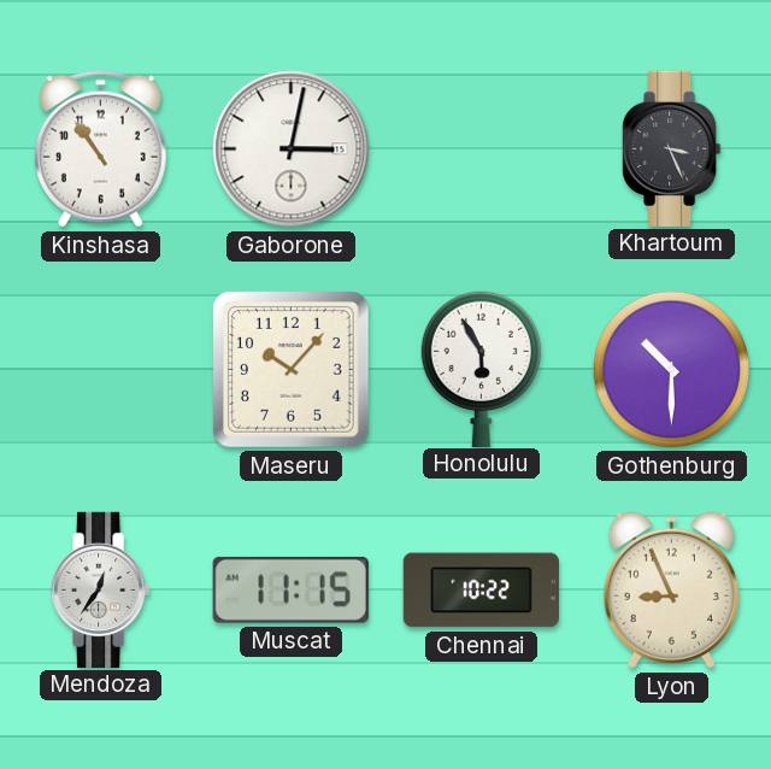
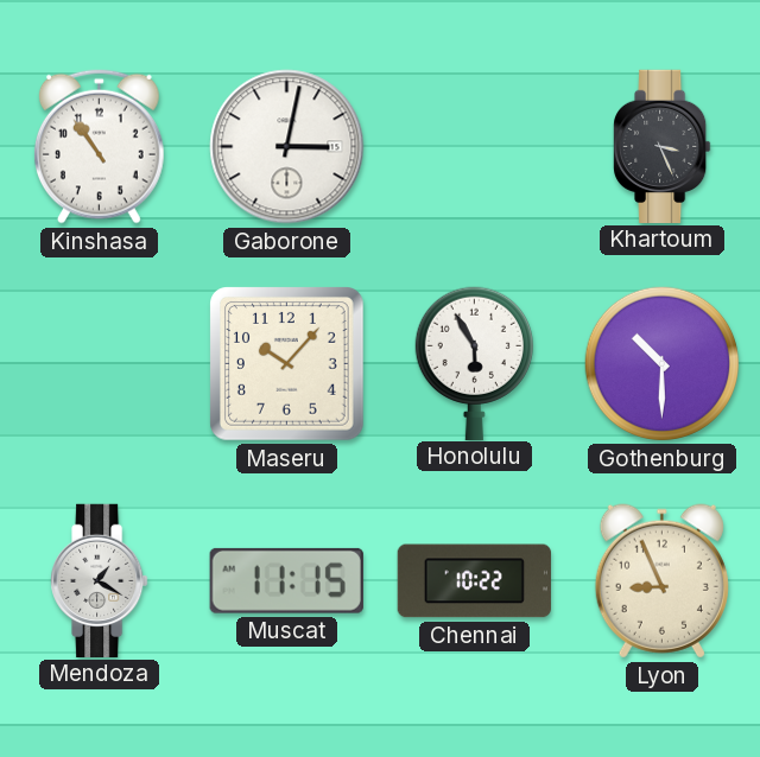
Mendoza: 12:36 -> 1:20 (100, 580)
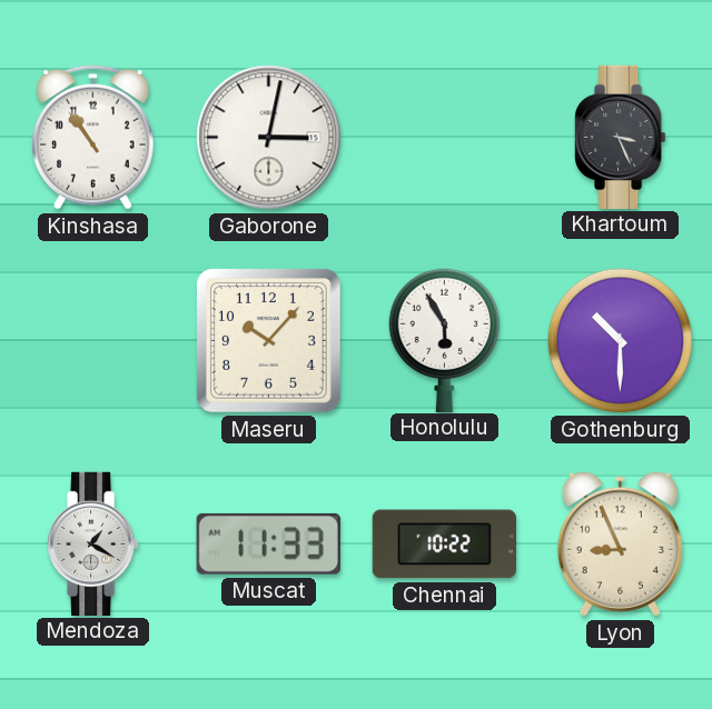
Muscat: 11:15 -> 11:33 (268, 543)
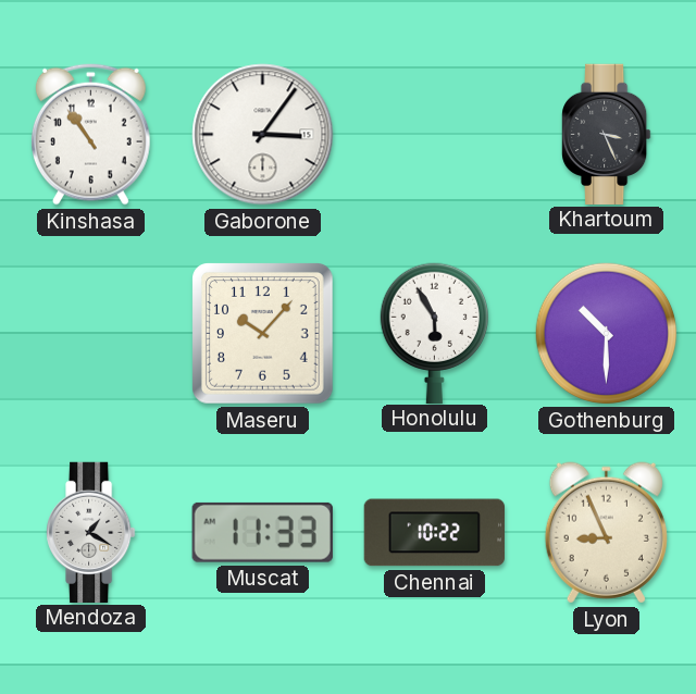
Gaborone: 3:02 -> 3:06 (263, 135)
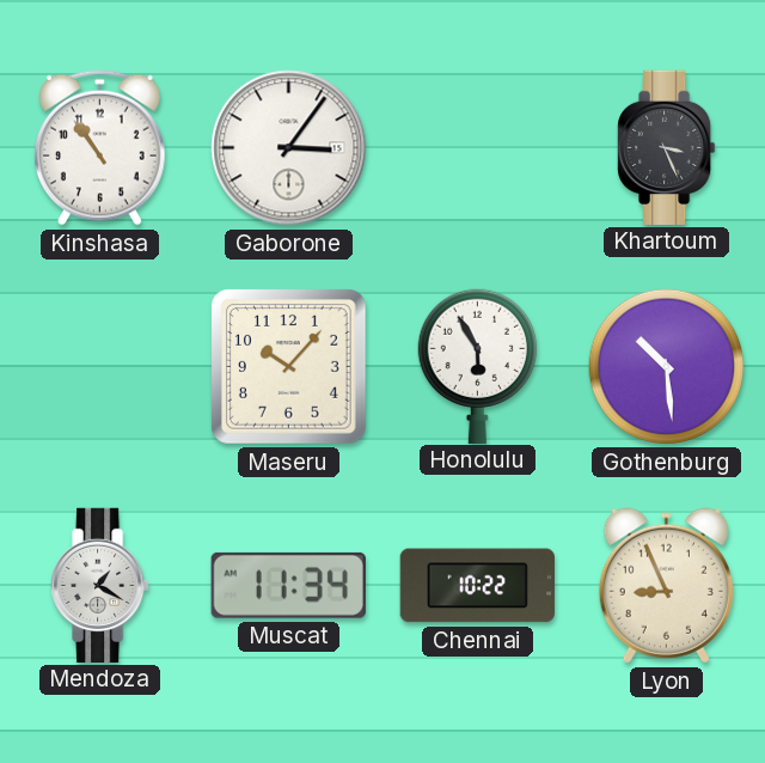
Gothenburg: 10:30 -> 10:29 (667, 367)
Muscat: 11:33 -> 11:34 (288, 585)
